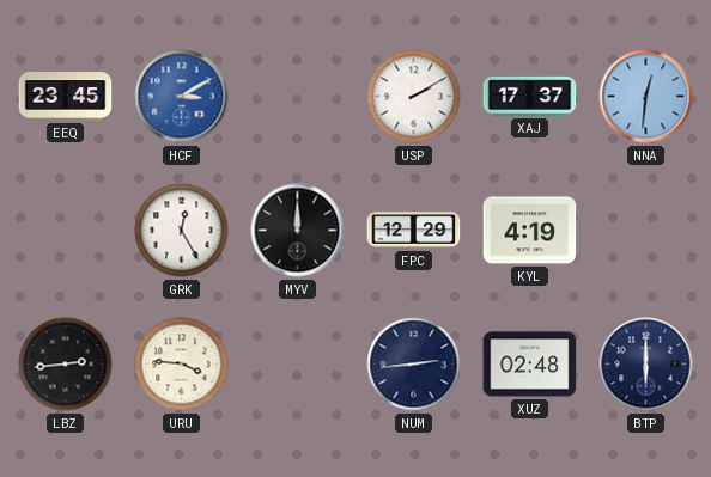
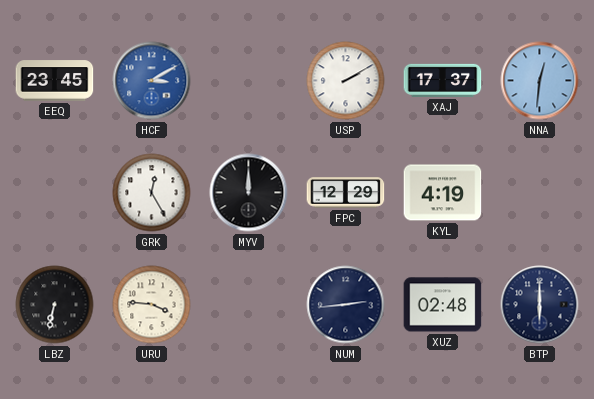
LBZ: 2:44 -> 6:32 (55, 305)
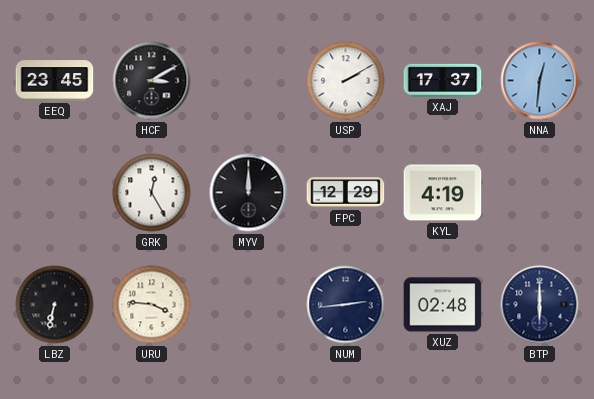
HCF dial: blue -> black (152, 81)
